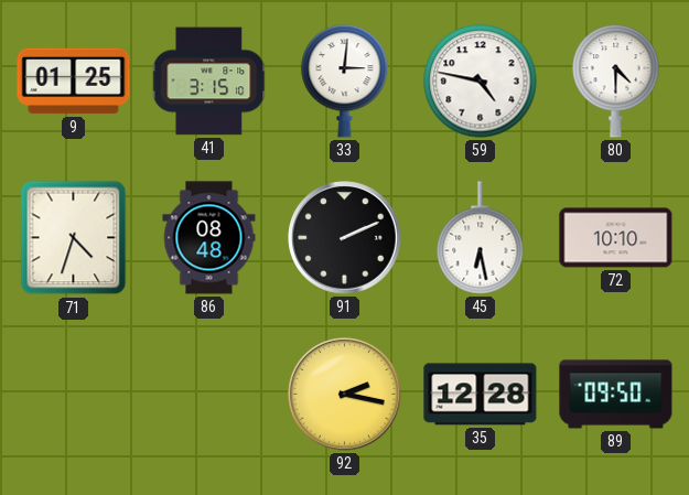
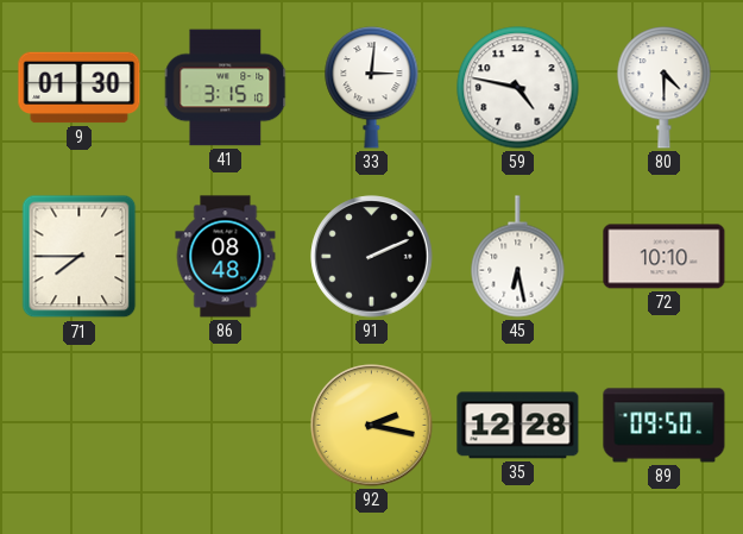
9: 01:25 -> 01:30 (80, 88)
71: 4:33 -> 7:45 (80, 257)
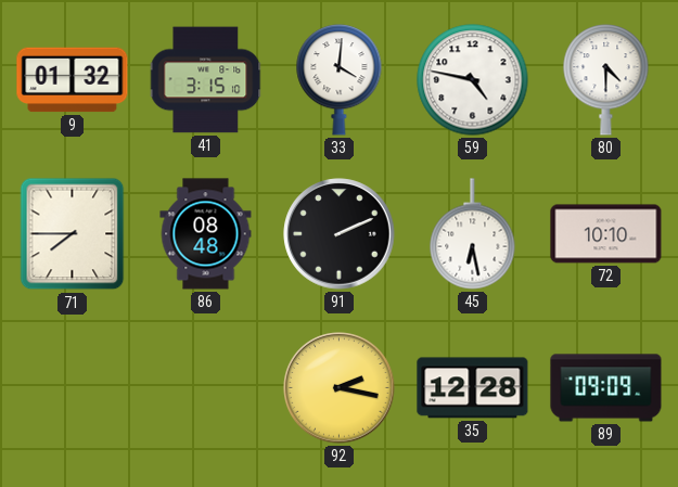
9: 01:30 -> 01:32 (73, 80)
33: 3:01 -> 4:01 (340, 80)
89: 09:50 -> 09:09 (606, 388)
